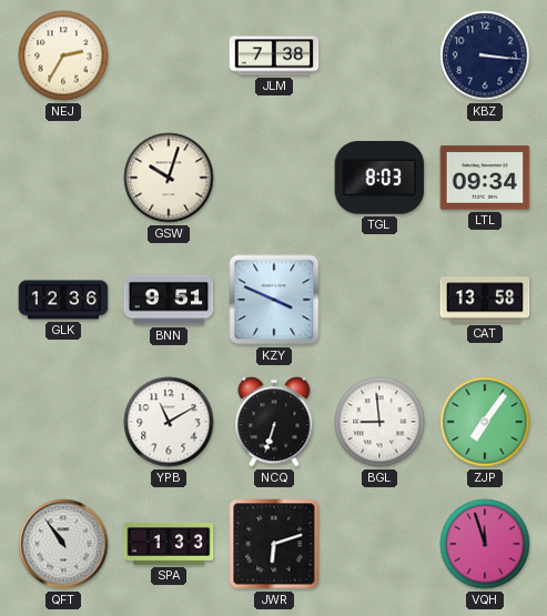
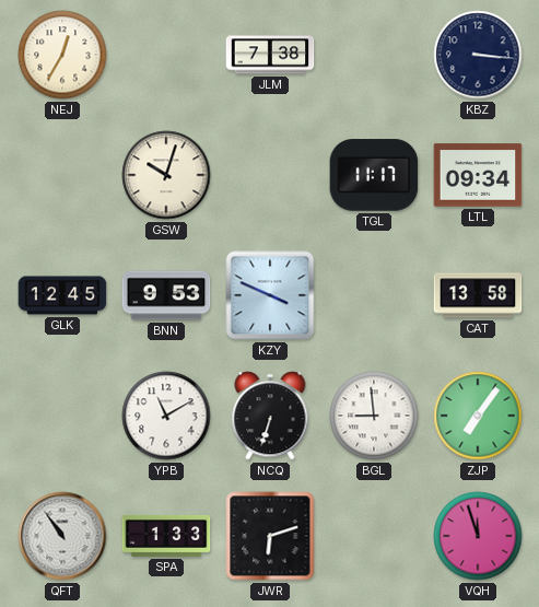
NEJ: 2:35 -> 12:35 (62, 55)
TGL: 8:03 -> 11:17 (374, 175)
GLK: 12:36 -> 12:45 (62, 295)
BNN: 9:51 -> 9:53 (166, 295)
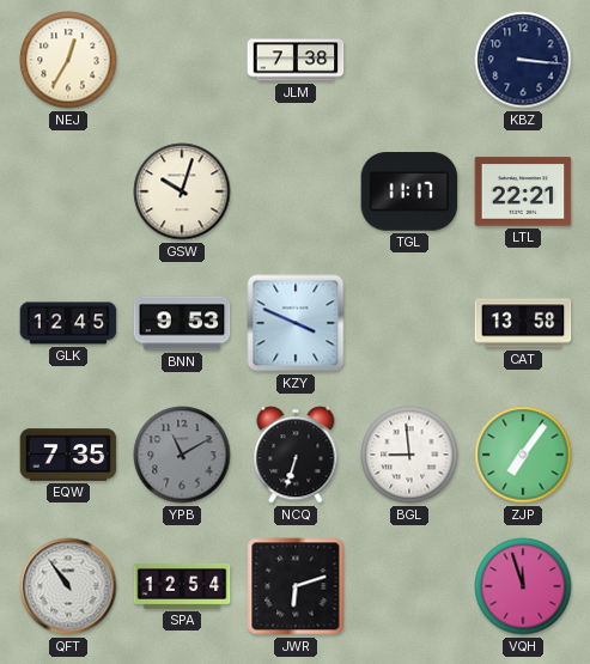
LTL: 09:34 -> 22:21 (523, 191)
EQW: none -> 7:35 (68, 455)
YPB dial: white -> grey (182, 455)
SPA: 1:33 -> 12:54 (182, 586)
